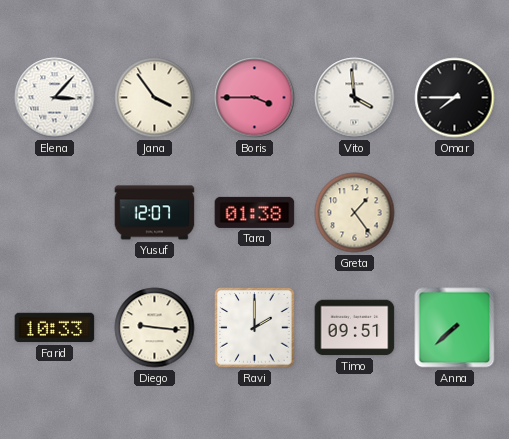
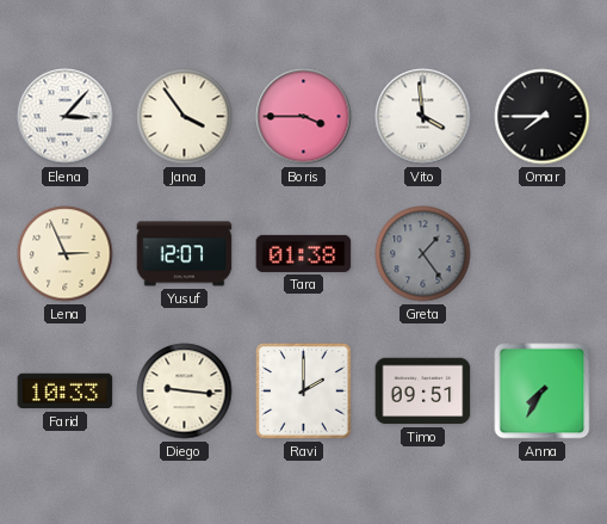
Lena: none -> 2:56 (66, 254)
Greta dial: cream -> grey (423, 254)
Anna: 7:38 -> 7:35 (543, 392)
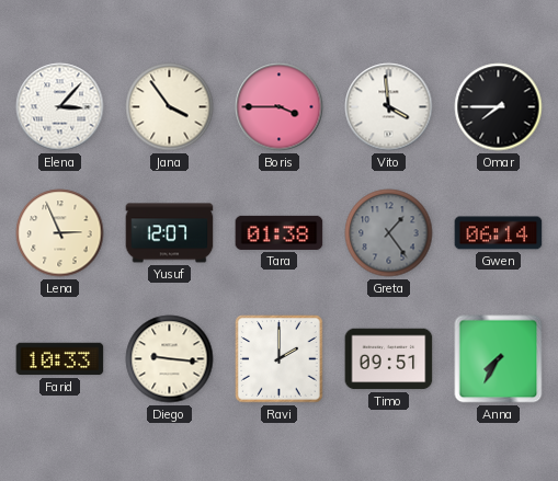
Gwen: none -> 06:14 (499, 233)
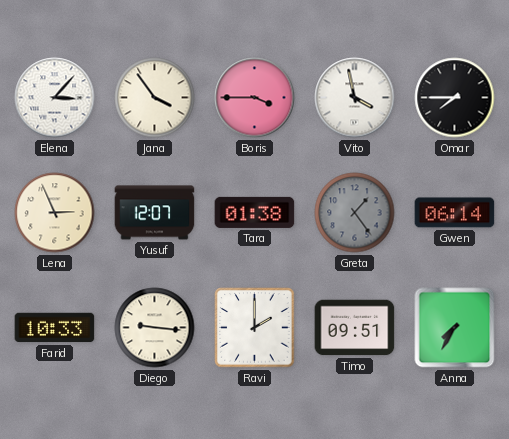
Vito: 3:59 -> 3:58 (355, 98)
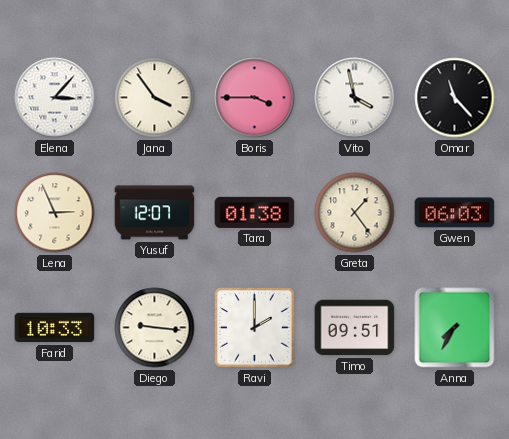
Omar: 7:45 -> 11:23 (455, 98)
Greta dial: grey -> cream (355, 213)
Gwen: 06:14 -> 06:03 (455, 213)
